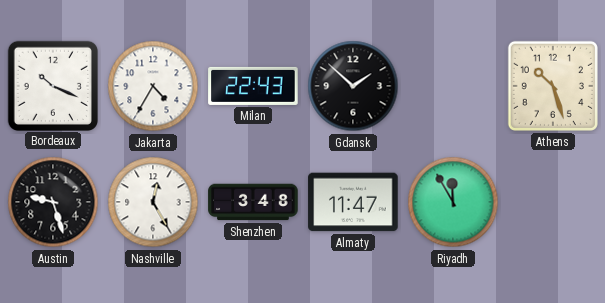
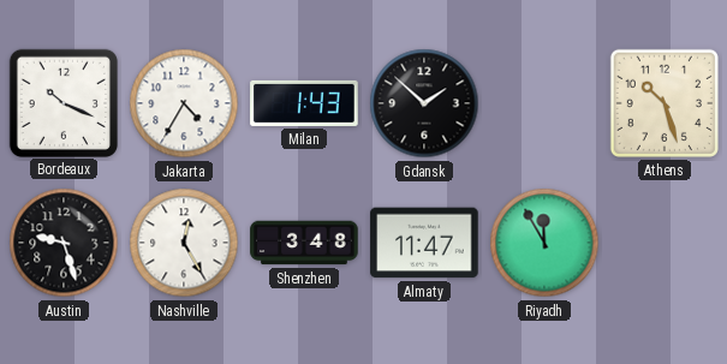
Milan: 22:43 -> 1:43 (304, 103)
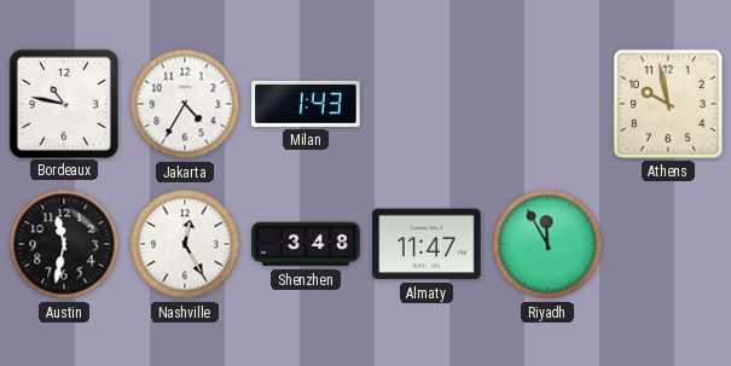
Bordeaux: 10:19 -> 10:47 (63, 103)
Gdansk: 1:52 -> none (424, 103)
Athens: 10:27 -> 9:58 (668, 104)
Austin: 9:27 -> 11:32 (64, 244)
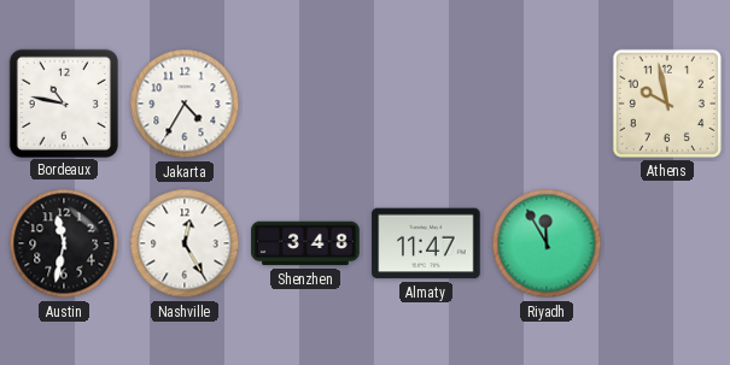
Milan: 1:43 -> none (306, 104)
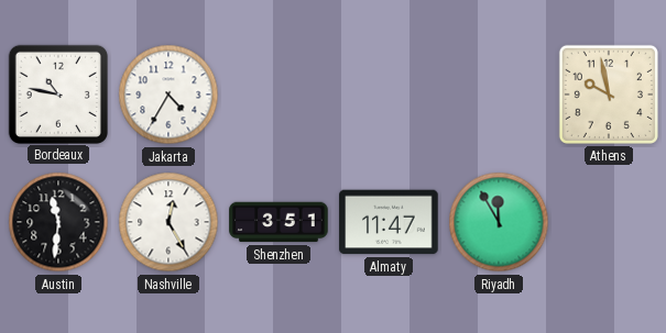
Austin: 11:32 -> 11:31 (58, 222)
Shenzhen: 3:48 -> 3:51 (279, 222)
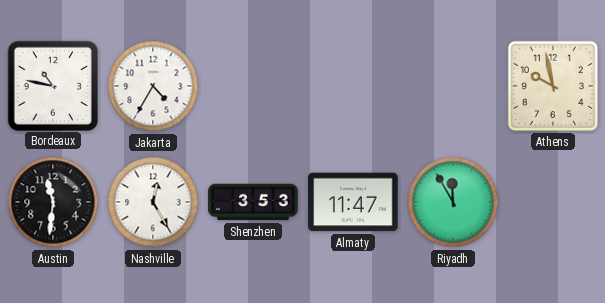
Shenzhen: 3:51 -> 3:53 (253, 202)
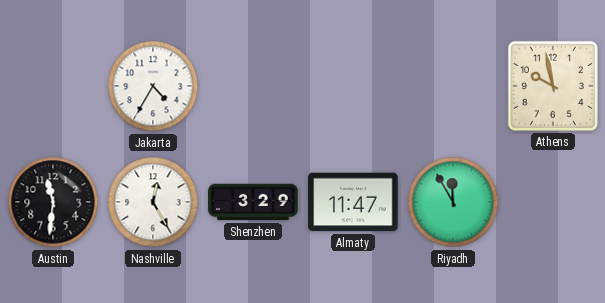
Bordeaux: 10:47 -> none (52, 85)
Shenzhen: 3:53 -> 3:29 (253, 202)
